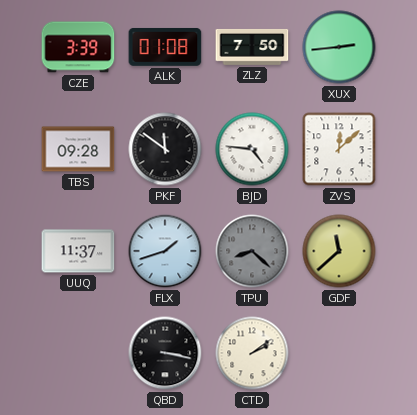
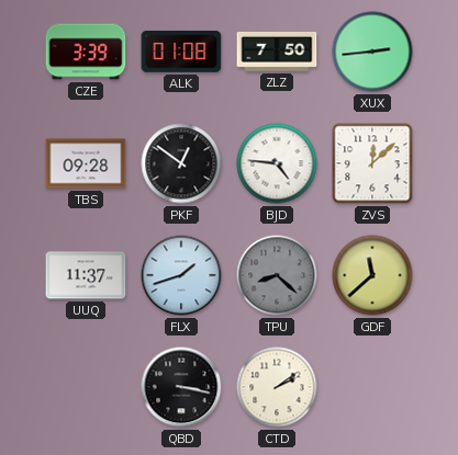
PKF: 11:51 -> 12:51 (181, 163)
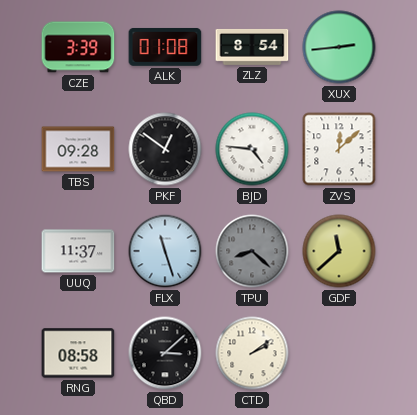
ZLZ: 7:50 -> 8:54 (252, 47)
FLX: 1:42 -> 11:27 (165, 251)
RNG: none -> 08:58 (78, 353)
QBD: 3:17 -> 3:08 (165, 353)
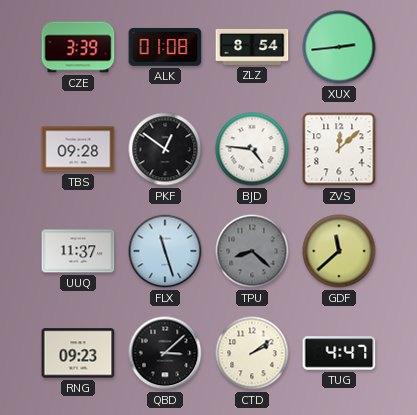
RNG: 08:58 -> 09:23 (78, 353)
TUG: none -> 4:47 (339, 353)
